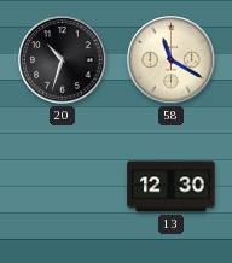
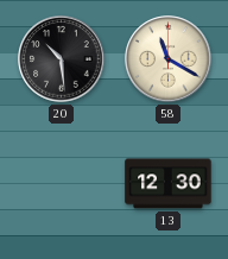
20: 10:33 -> 10:29 (62, 59)
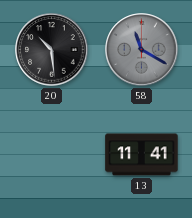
58 dial: cream -> grey (142, 50)
13: 12:30 -> 11:41 (142, 155)
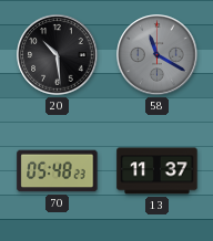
70: none -> 05:48 (58, 171)
13: 11:41 -> 11:37 (158, 171)
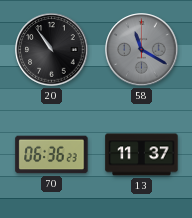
20: 10:29 -> 10:54 (52, 50)
70: 05:48 -> 06:36 (52, 155)
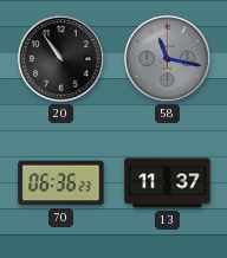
58: 11:20 -> 11:17 (168, 59)
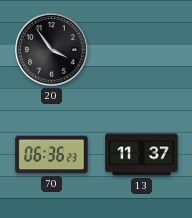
20: 10:54 -> 3:54 (52, 50)
58: 11:17 -> none (168, 59)
